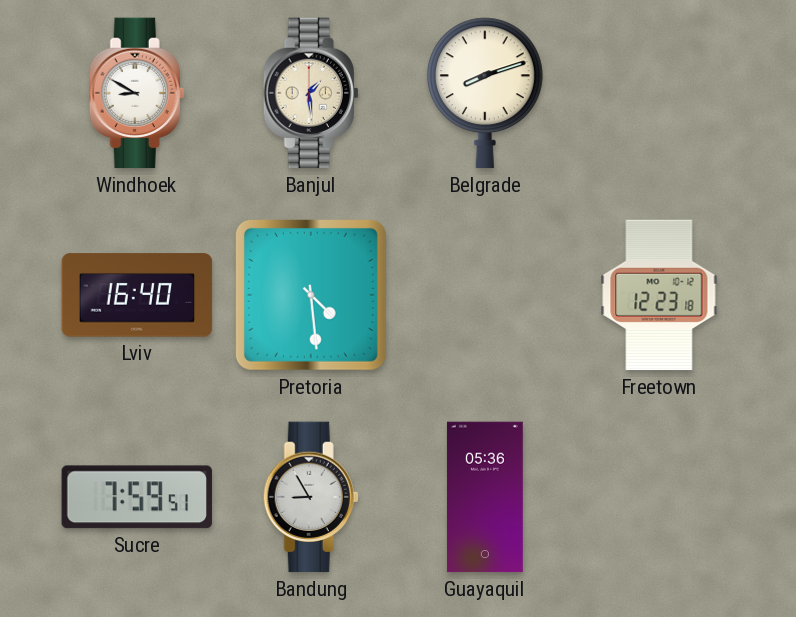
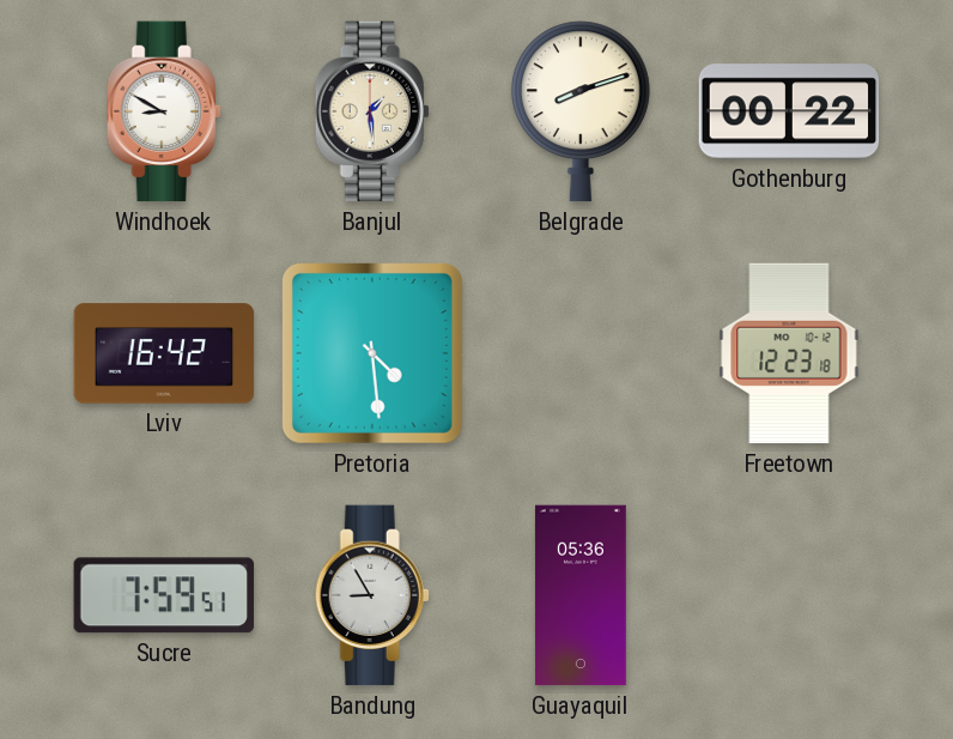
Gothenburg: none -> 00:22 (789, 111)
Lviv: 16:40 -> 16:42 (164, 353)
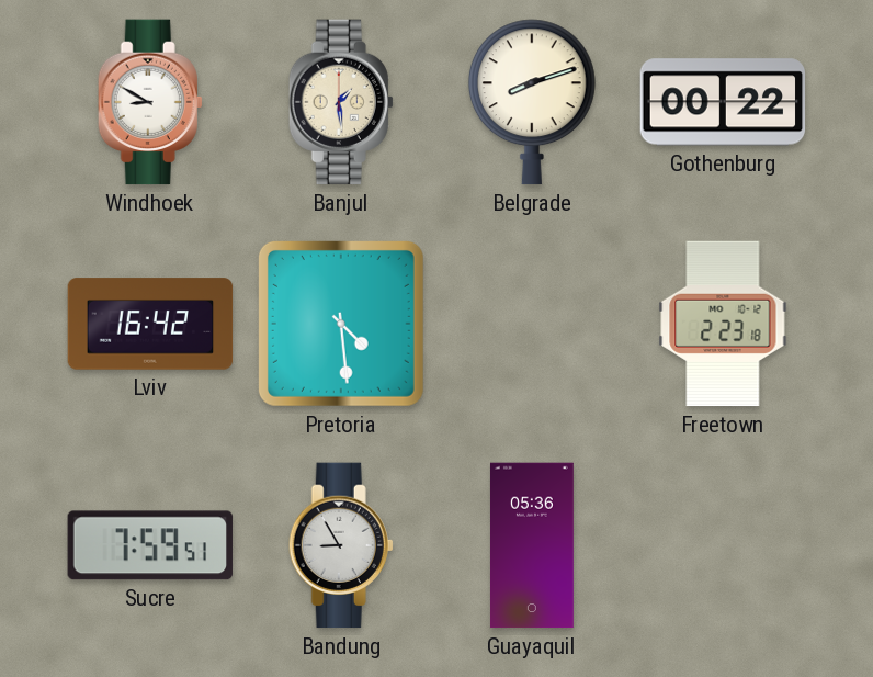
Freetown: 12:23 -> 2:23 (723, 324)
